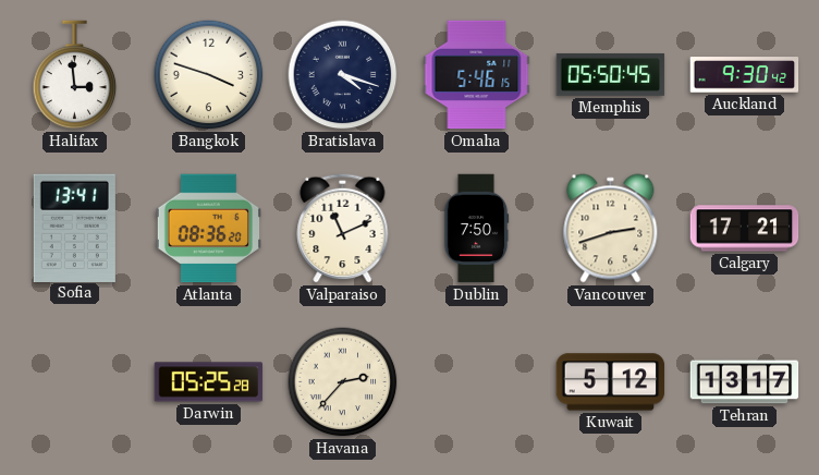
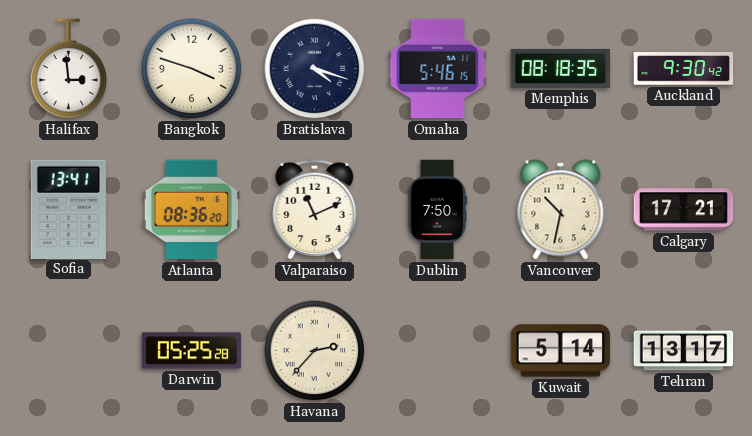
Memphis: 05:50 -> 08:18 (561, 68)
Vancouver: 2:42 -> 10:32 (561, 210)
Kuwait: 5:12 -> 5:14 (561, 351)
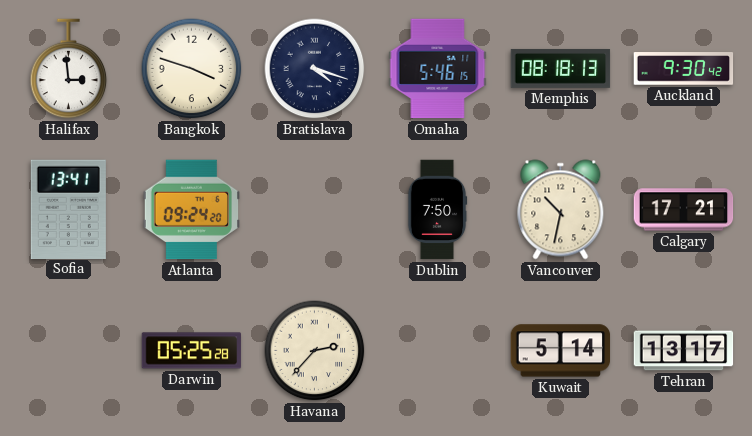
Memphis: 08:18:35 -> 08:18:13 (561, 68)
Atlanta: 08:36 -> 09:24 (191, 210)
Valparaiso: 11:11 -> none (315, 209)
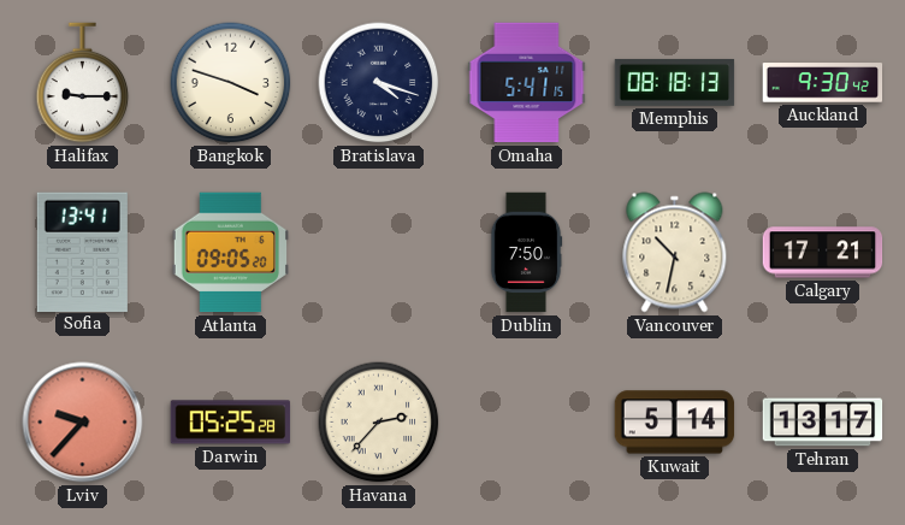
Halifax: 2:59 -> 9:15 (83, 83)
Omaha: 5:46 -> 5:41 (527, 83)
Atlanta: 09:24 -> 09:05 (230, 253)
Lviv: none -> 9:37 (83, 423)
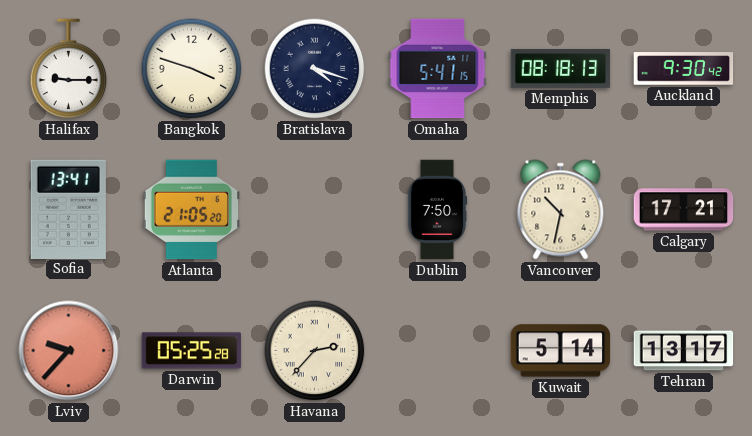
Atlanta: 09:05 -> 21:05 (191, 210)
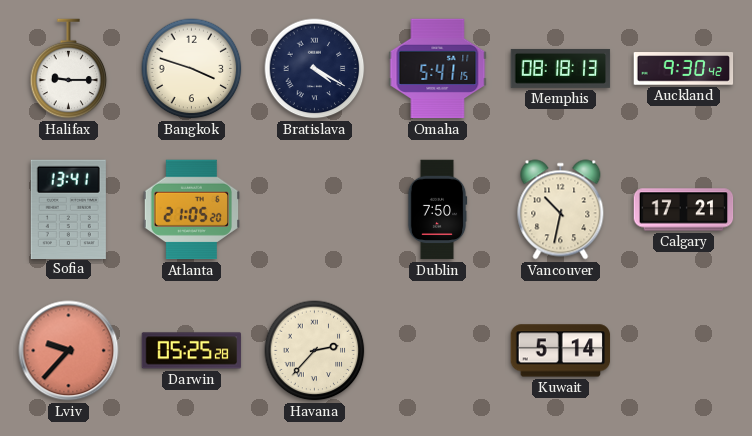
Bratislava: 4:18 -> 4:20 (315, 69)
Tehran: 13:17 -> none (684, 351)
